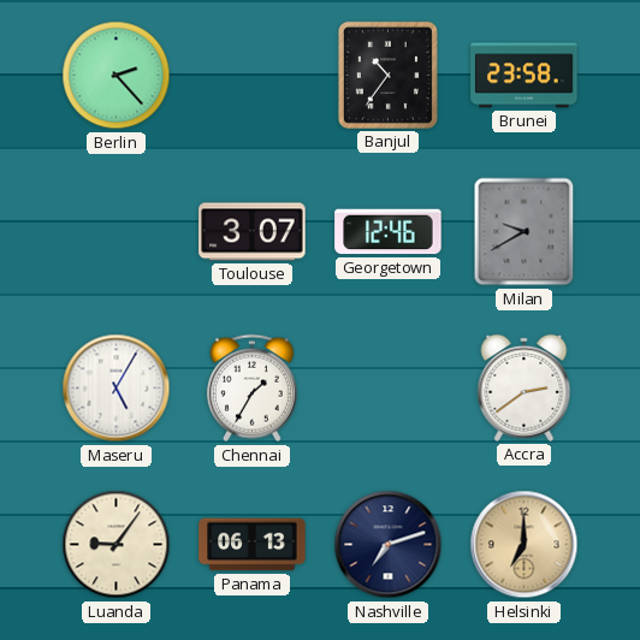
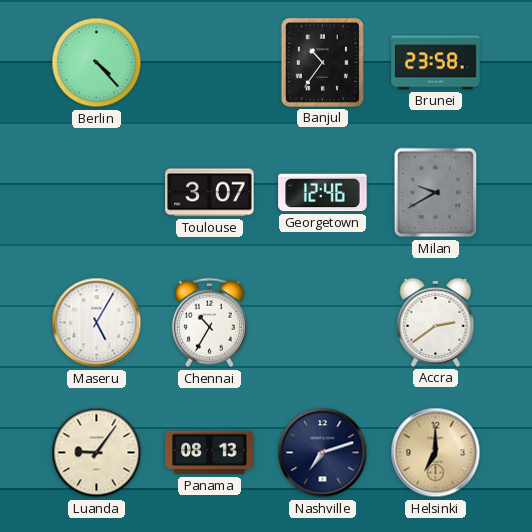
Berlin: 2:23 -> 4:23 (97, 63)
Chennai: 1:35 -> 10:35 (209, 323)
Panama: 06:13 -> 08:13 (210, 453)
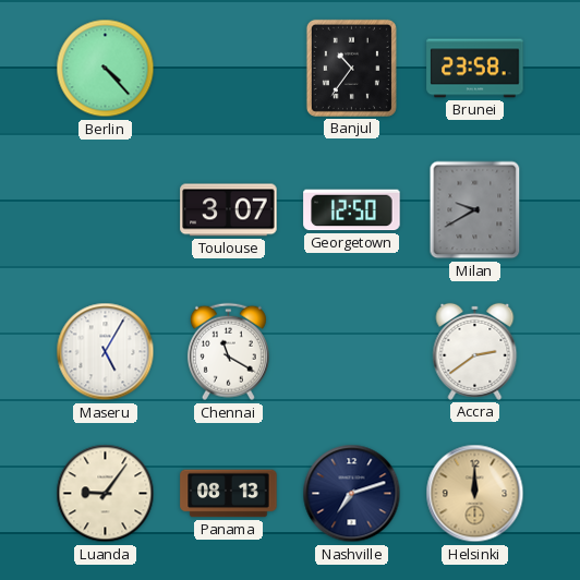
Georgetown: 12:46 -> 12:50 (352, 210)
Chennai: 10:35 -> 11:20 (228, 352)
Helsinki: 7:00 -> 12:00 (475, 494)
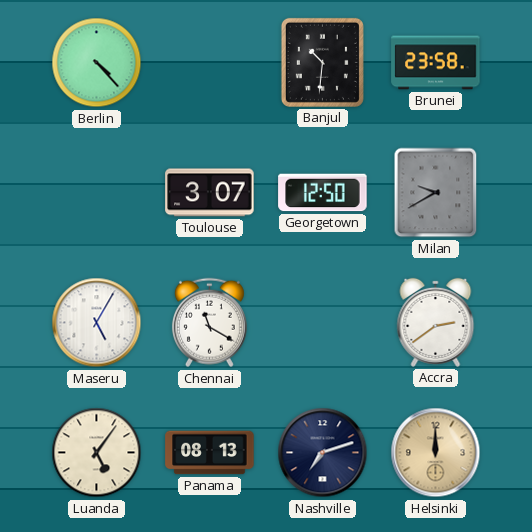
Banjul: 10:36 -> 10:31 (322, 62)
Luanda: 9:06 -> 5:06 (97, 453)
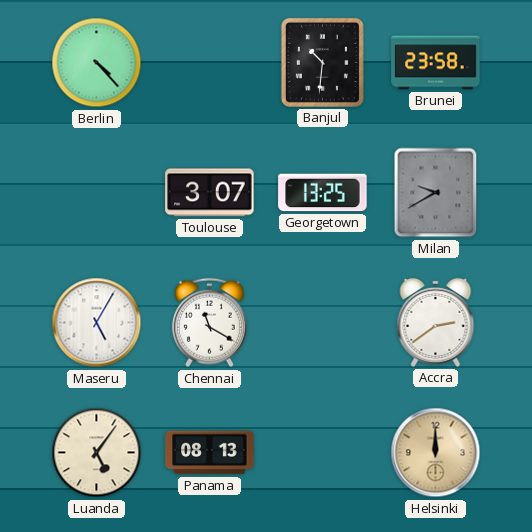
Georgetown: 12:50 -> 13:25 (323, 193)
Nashville: 7:12 -> none (323, 453)
